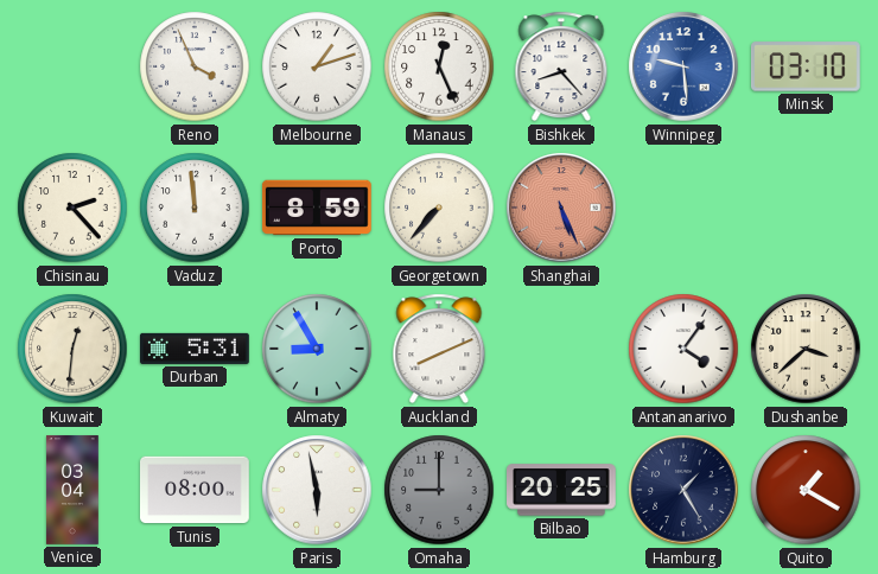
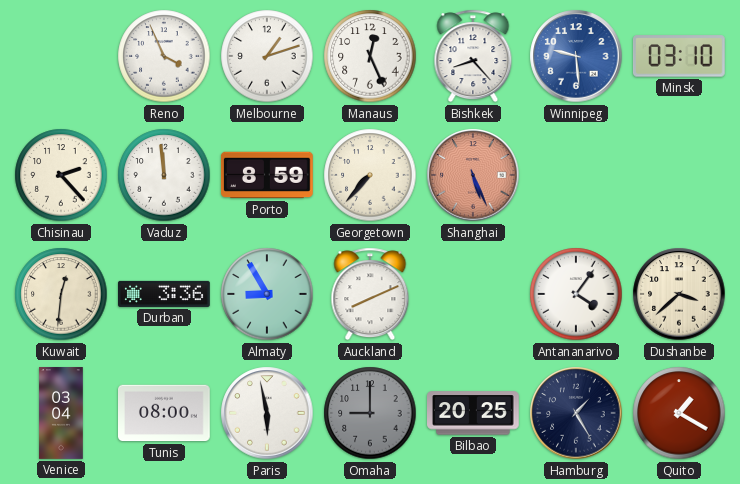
Durban: 5:31 -> 3:36 (165, 294)
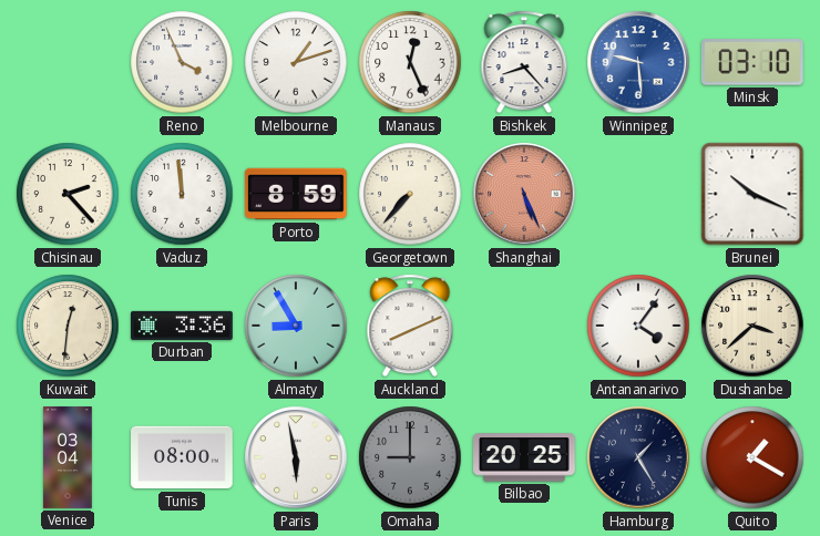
Brunei: none -> 10:19 (752, 194)
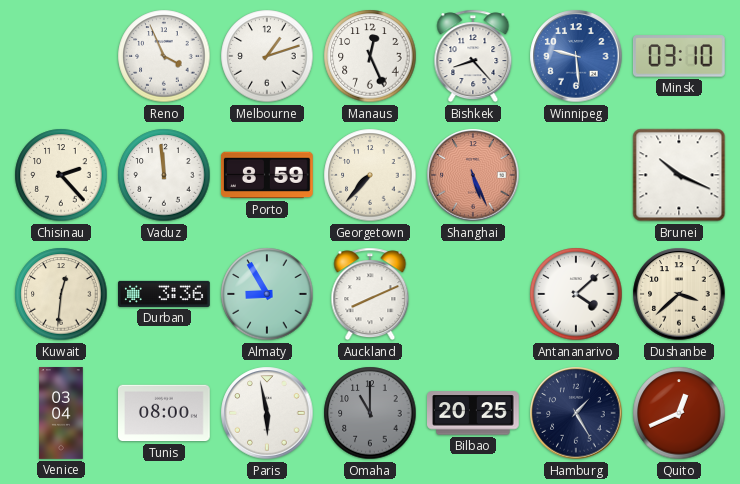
Antananarivo: 4:06 -> 4:08 (576, 294)
Omaha: 9:00 -> 11:00 (370, 413)
Quito: 1:20 -> 12:41 (679, 413)
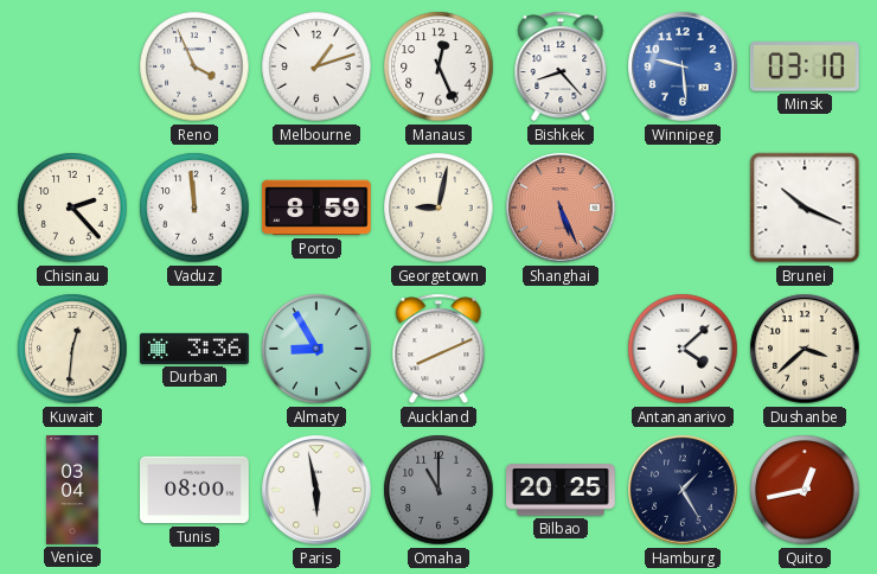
Georgetown: 7:37 -> 9:02 (438, 208)
Quito: 12:41 -> 12:43 (805, 490)
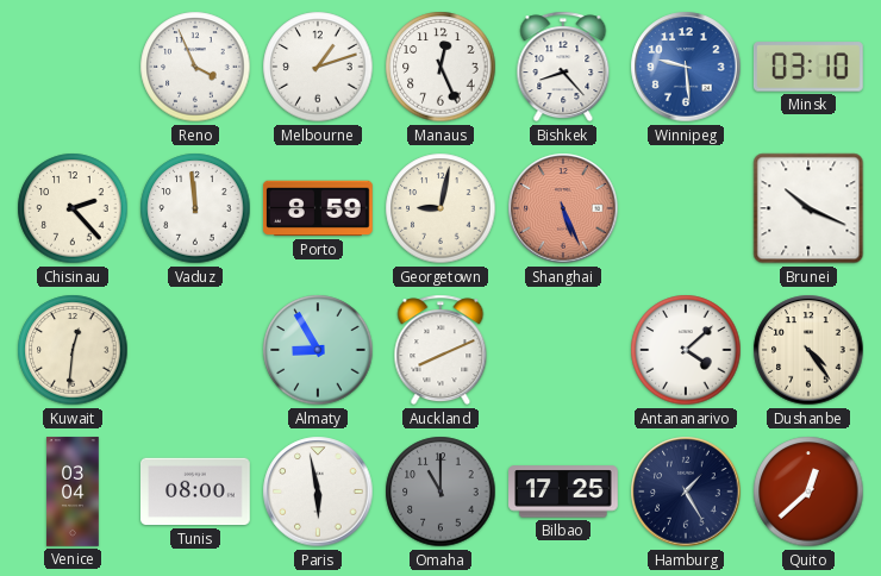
Durban: 3:36 -> none (196, 349)
Dushanbe: 3:38 -> 4:24 (808, 350)
Bilbao: 20:25 -> 17:25 (564, 492)
Quito: 12:43 -> 12:38 (808, 492)
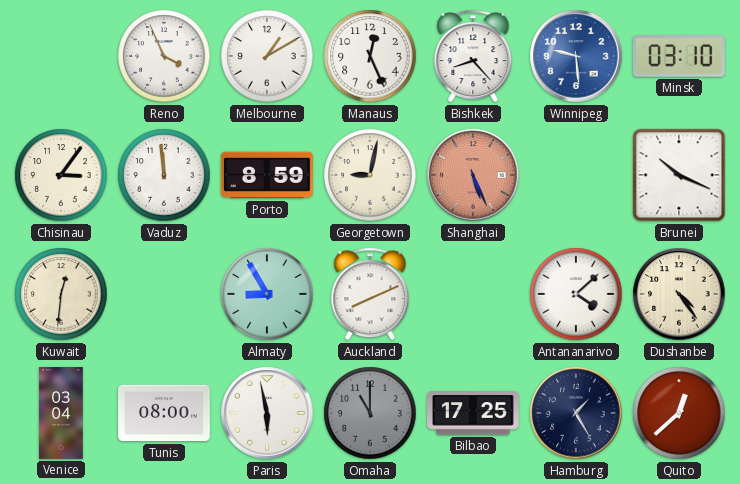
Melbourne: 1:12 -> 1:10 (267, 56)
Chisinau: 2:23 -> 3:06 (61, 175)
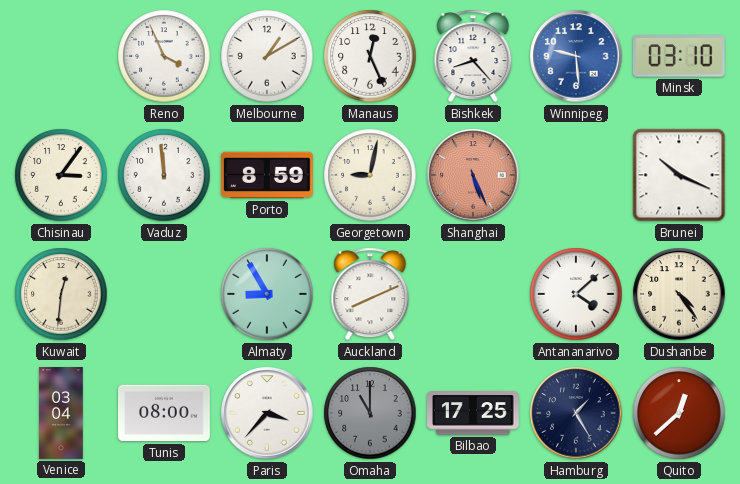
Paris: 5:58 -> 3:37 (267, 413)
